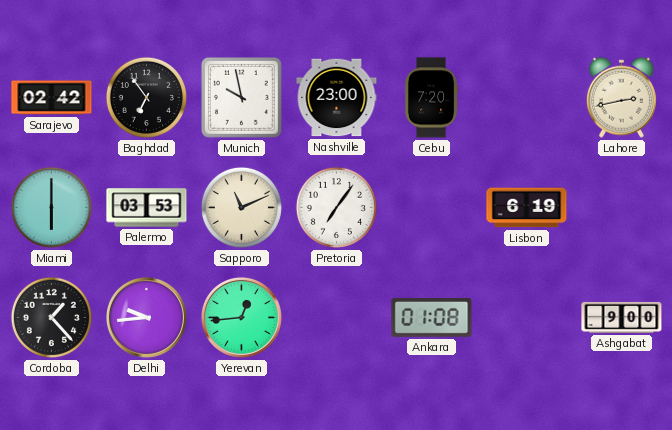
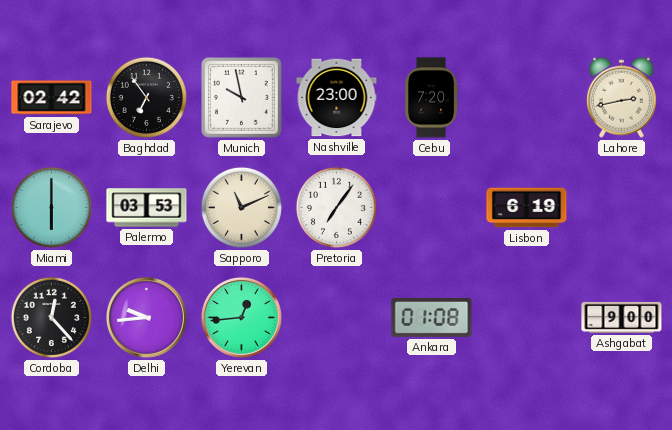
Cordoba: 1:23 -> 12:23 (51, 317)
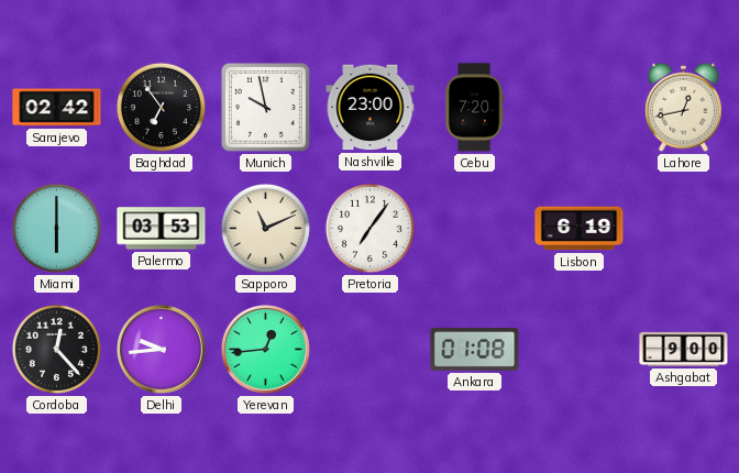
Lahore: 2:43 -> 12:43 (683, 107)
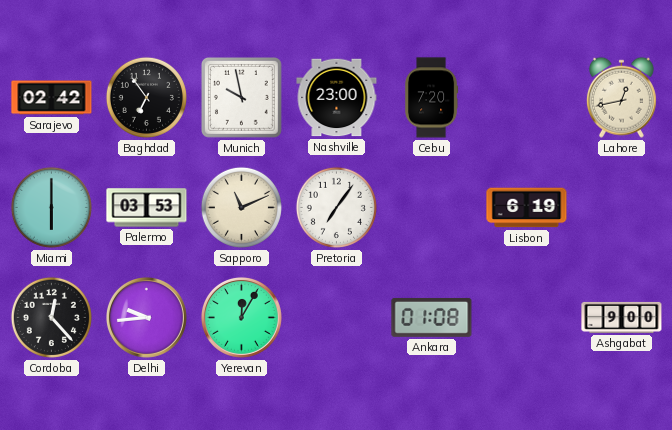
Yerevan: 12:44 -> 12:05 (241, 317)
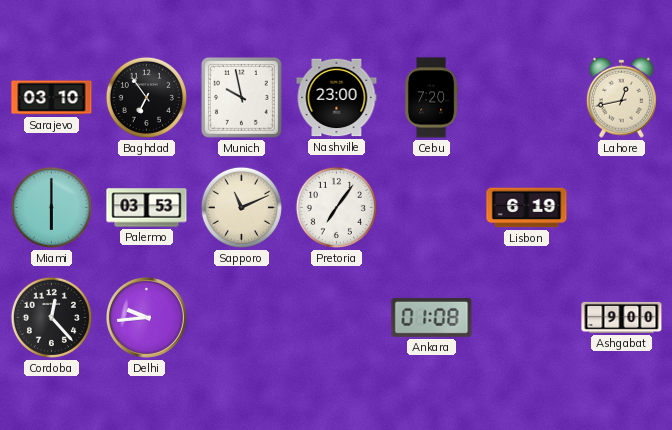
Sarajevo: 02:42 -> 03:10 (52, 98)
Yerevan: 12:05 -> none (241, 317)
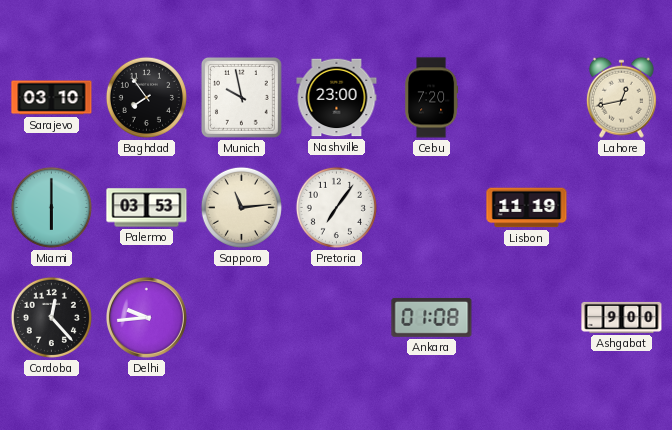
Baghdad: 6:54 -> 7:54 (146, 97)
Sapporo: 11:11 -> 11:14 (241, 207)
Lisbon: 6:19 -> 11:19 (527, 208)
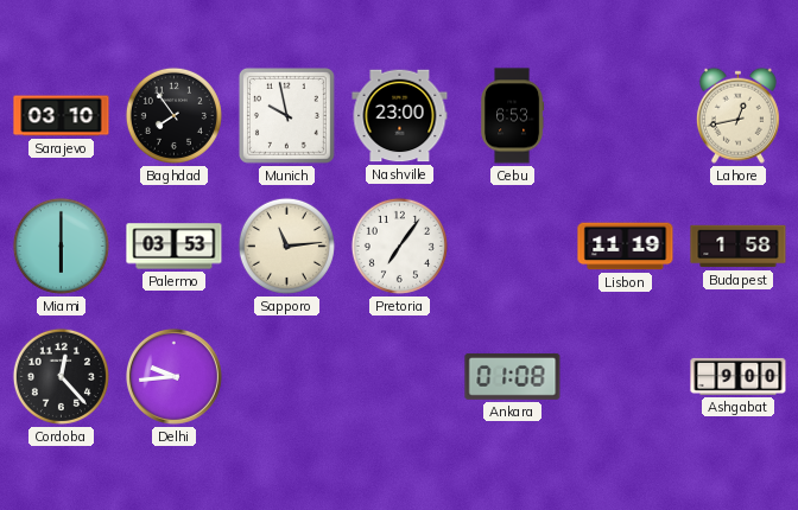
Cebu: 7:20 -> 6:53 (513, 116)
Budapest: none -> 1:58 (739, 247)
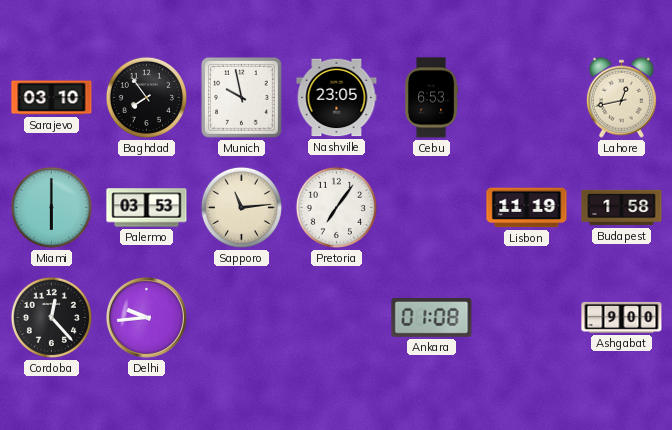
Nashville: 23:00 -> 23:05 (337, 98)
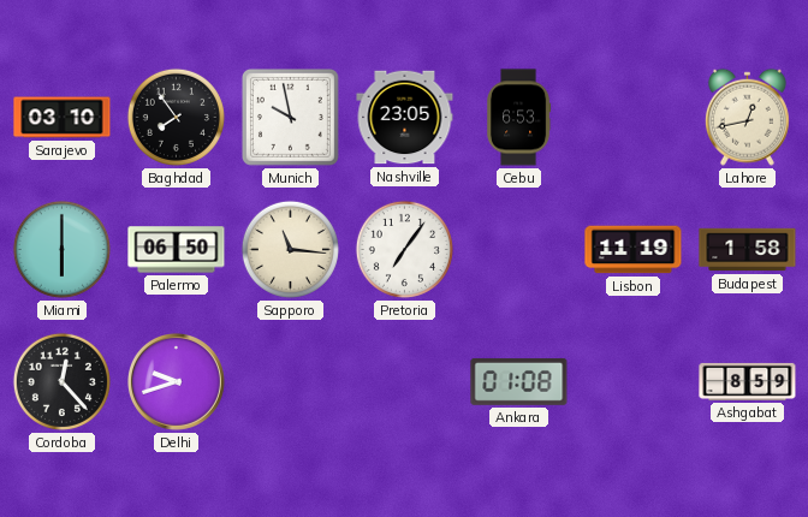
Palermo: 03:53 -> 06:50 (177, 250)
Sapporo: 11:14 -> 11:16 (290, 249)
Delhi: 9:44 -> 9:42 (176, 381)
Ashgabat: 9:00 -> 8:59 (748, 381)
